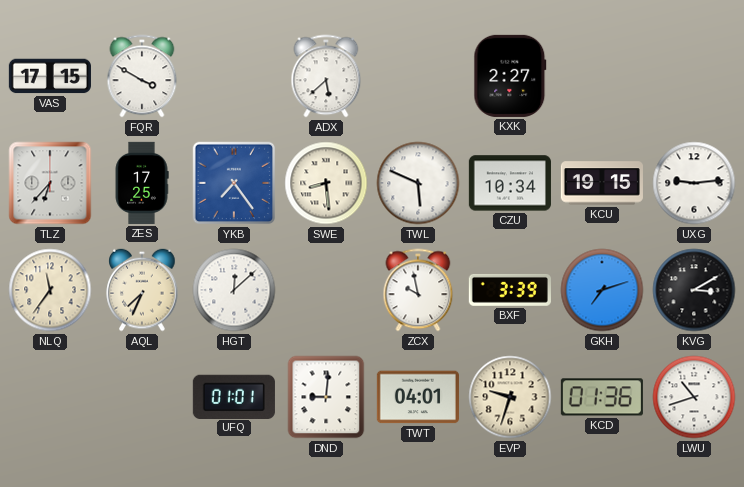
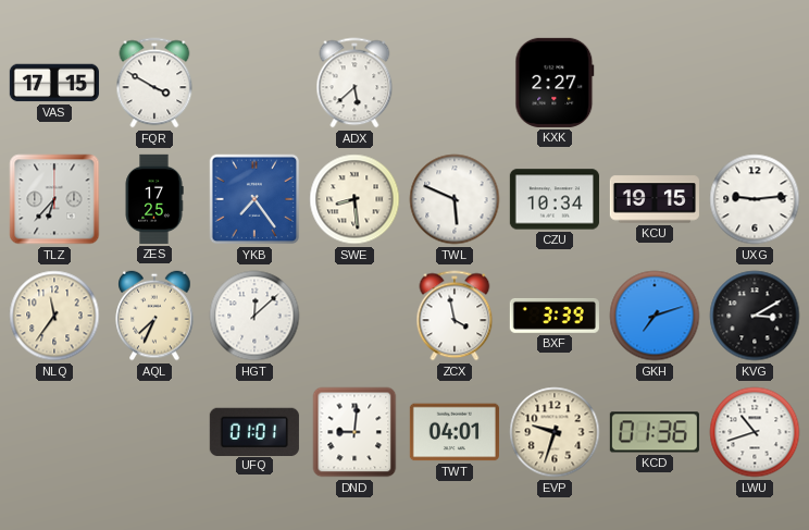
ZCX: 9:58 -> 3:58 (455, 316)
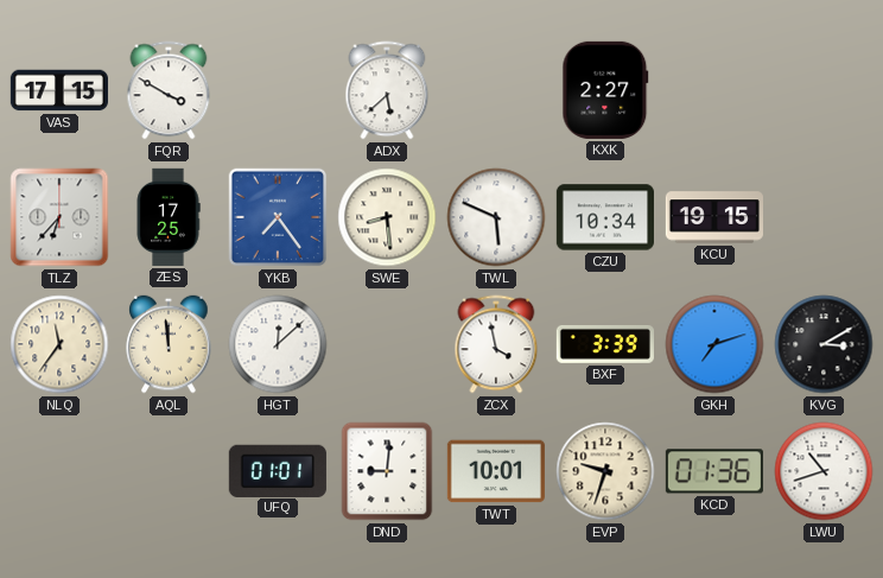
UXG: 9:14 -> none (755, 199)
AQL: 7:34 -> 11:59 (169, 344)
TWT: 04:01 -> 10:01 (496, 471)
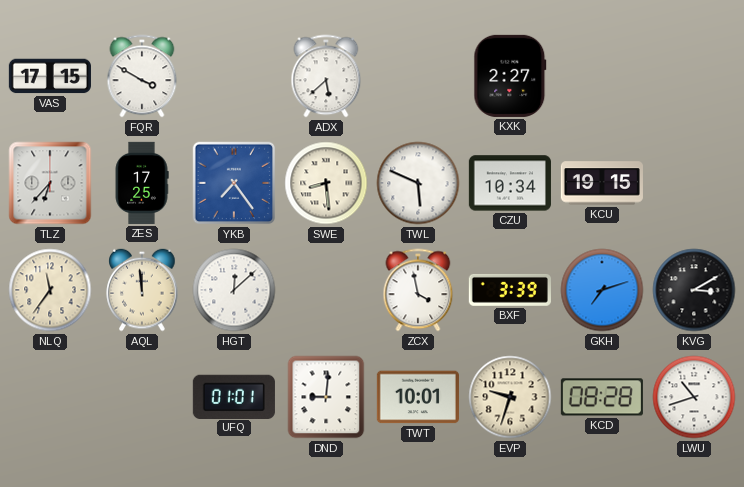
KCD: 01:36 -> 08:28 (602, 397)
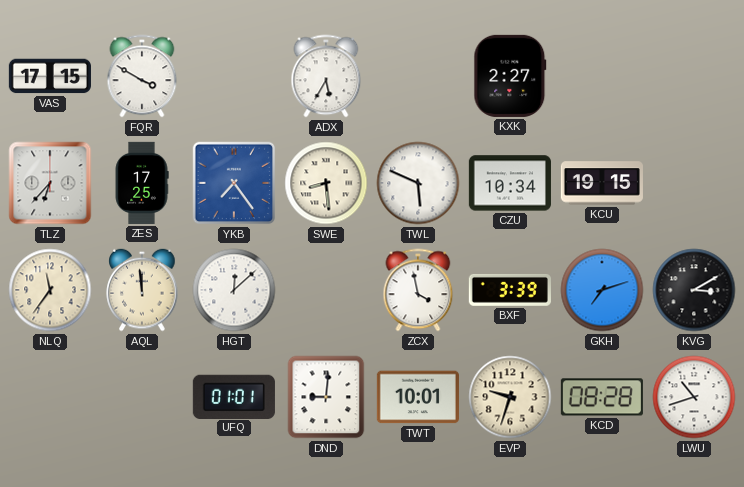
ADX: 5:38 -> 5:35 (326, 76)
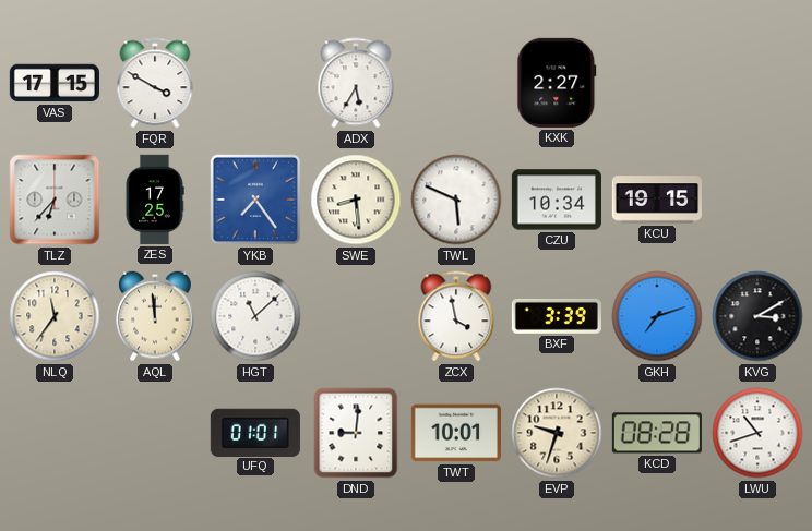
HGT: 12:08 -> 11:08 (255, 316)
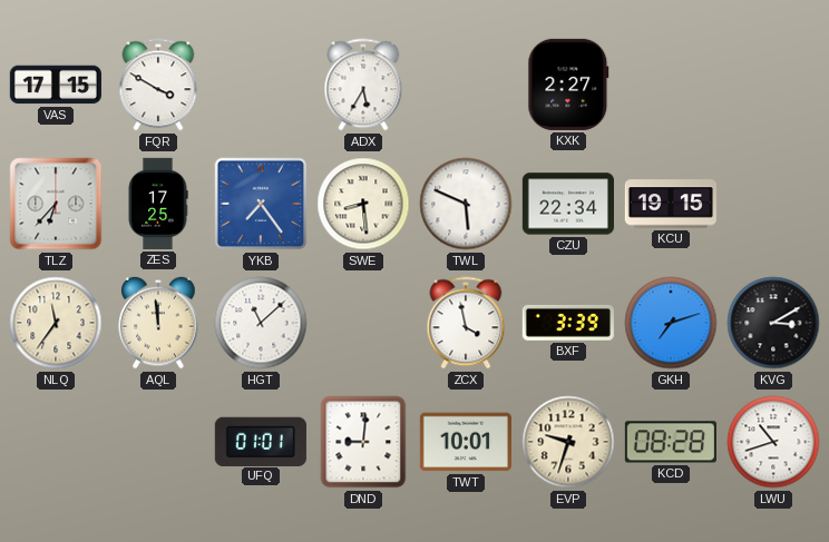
CZU: 10:34 -> 22:34 (568, 204)
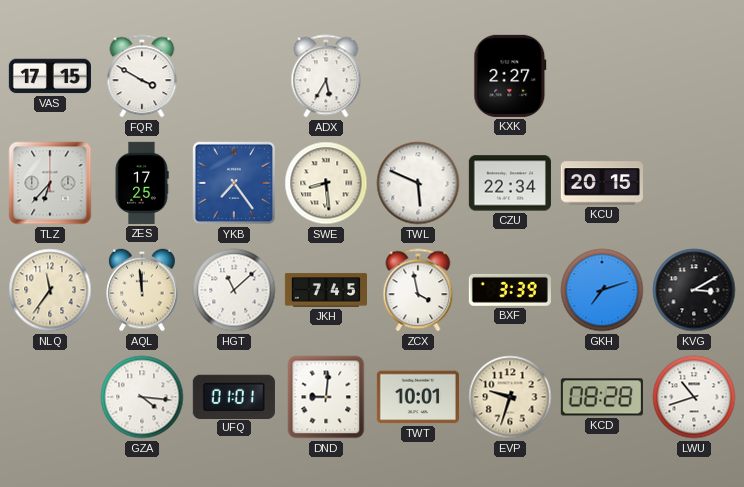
KCU: 19:15 -> 20:15 (602, 183)
JKH: none -> 7:45 (326, 290)
GZA: none -> 4:16 (142, 397)
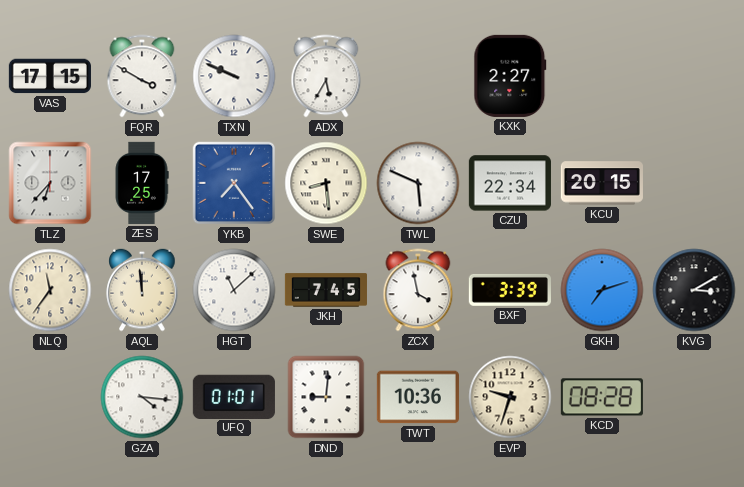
TXN: none -> 9:49 (234, 76)
TWT: 10:01 -> 10:36 (418, 397)
LWU: 10:42 -> none (694, 397)
